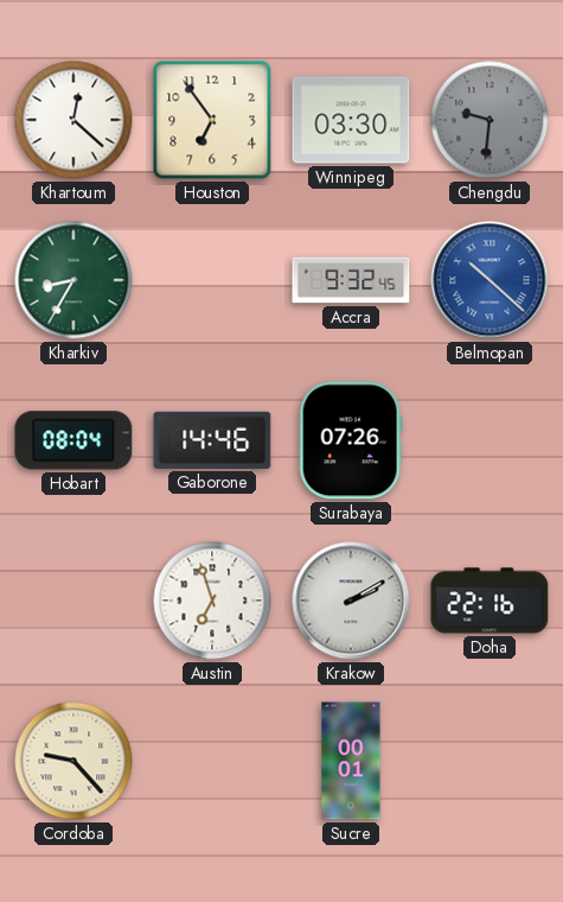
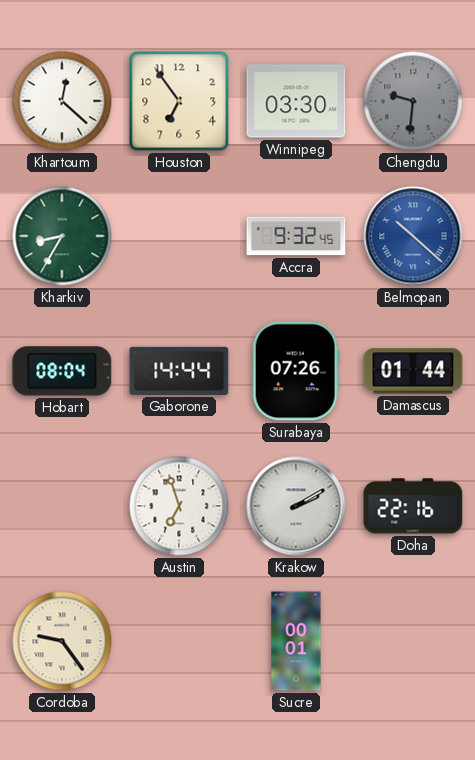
Gaborone: 14:46 -> 14:44 (179, 371)
Damascus: none -> 01:44 (413, 371)
Cordoba: 9:23 -> 9:24 (62, 641)
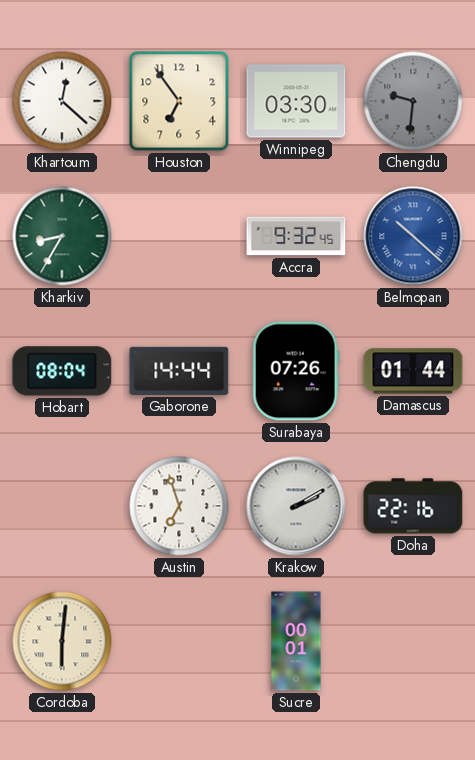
Cordoba: 9:24 -> 6:01 (62, 641)
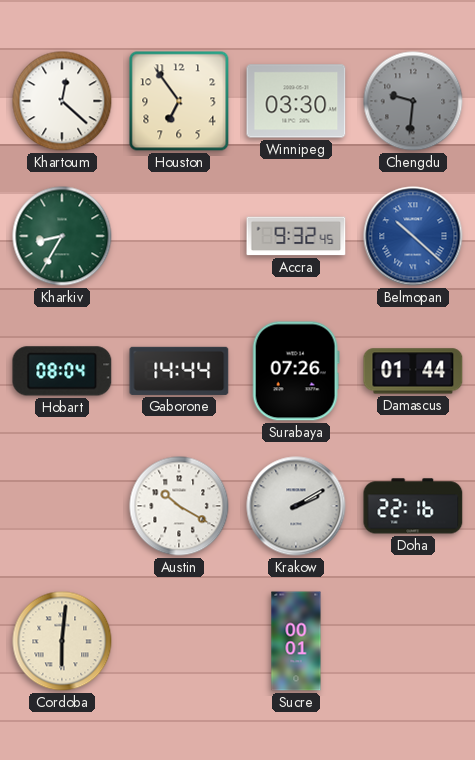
Austin: 6:57 -> 10:20 (179, 506)
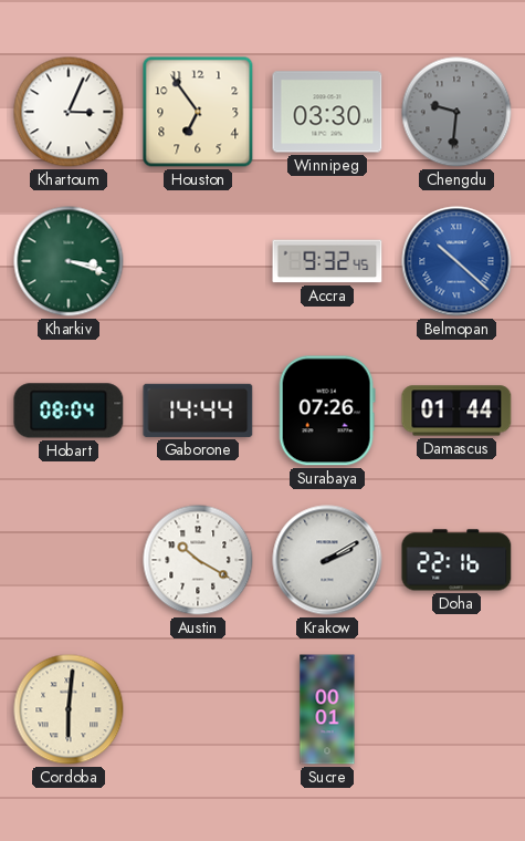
Khartoum: 12:22 -> 3:04 (69, 112)
Kharkiv: 8:35 -> 3:18 (69, 261)
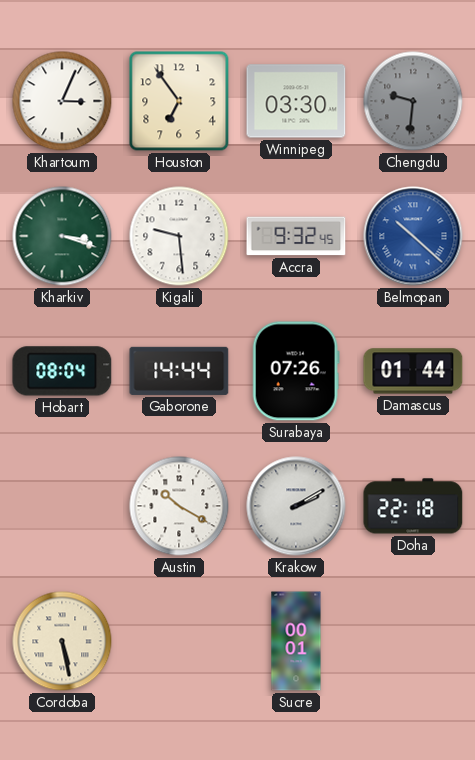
Kigali: none -> 9:29 (179, 236)
Doha: 22:16 -> 22:18 (413, 506)
Cordoba: 6:01 -> 5:28 (62, 641)
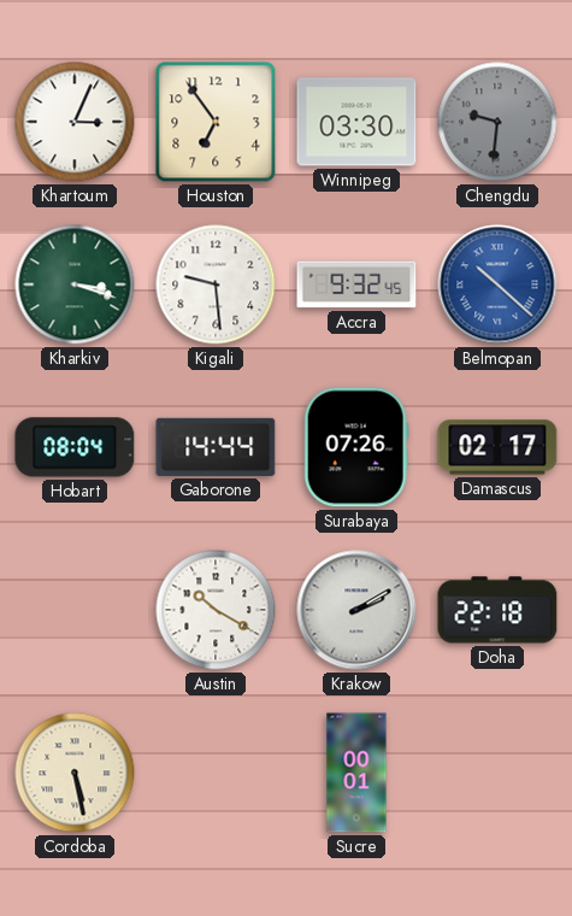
Damascus: 01:44 -> 02:17 (497, 447)
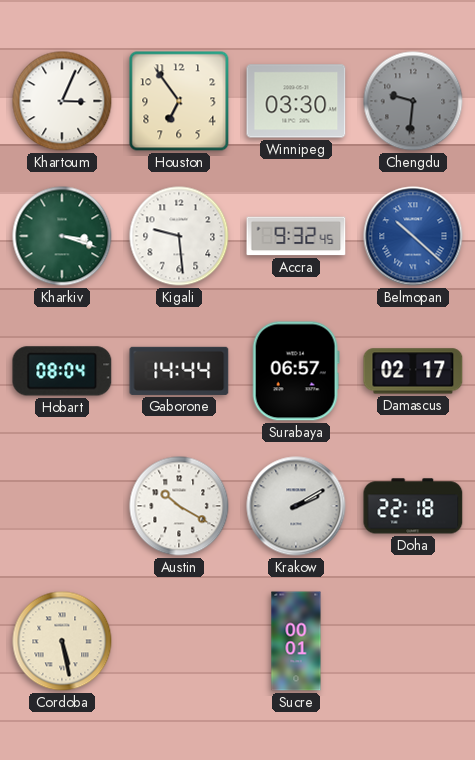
Surabaya: 07:26 -> 06:57 (296, 371)
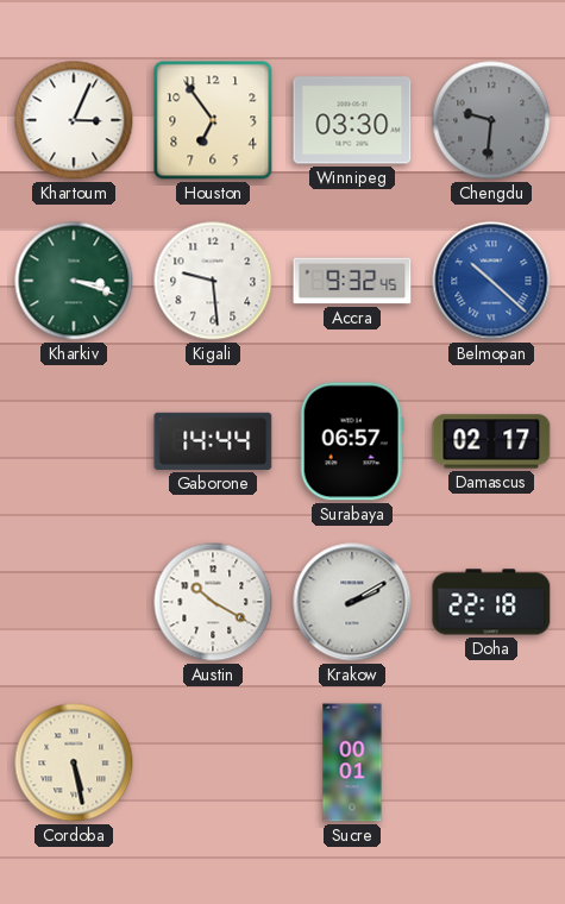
Hobart: 08:04 -> none (62, 371)
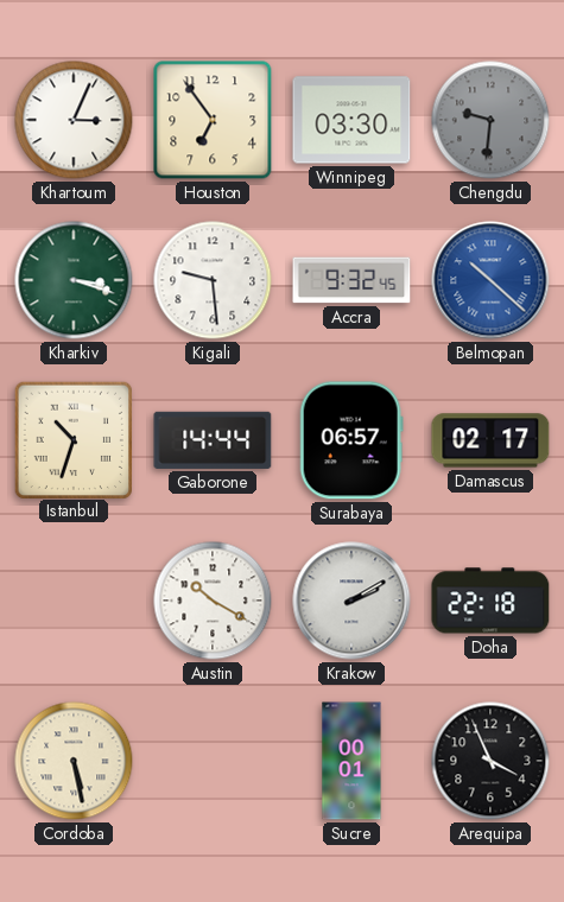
Istanbul: none -> 10:33 (74, 439)
Arequipa: none -> 3:56 (490, 761)
